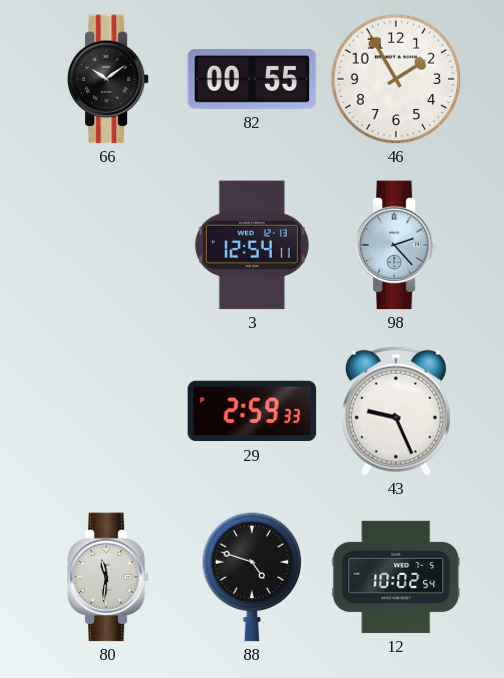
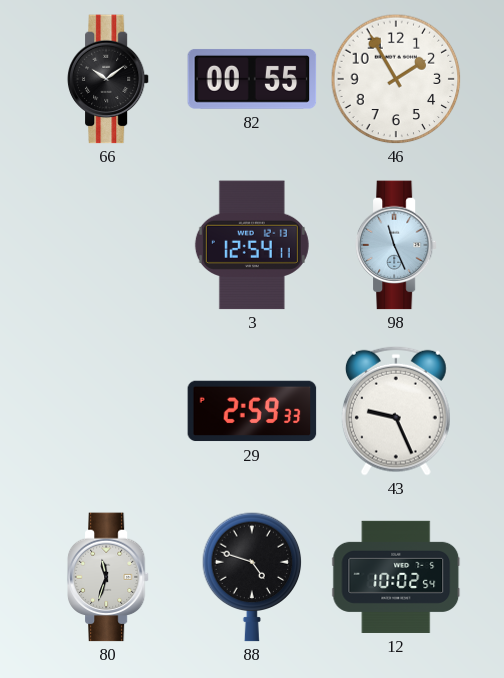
98: 2:23 -> 11:26 (396, 245)
80: 11:31 -> 11:33 (108, 577)
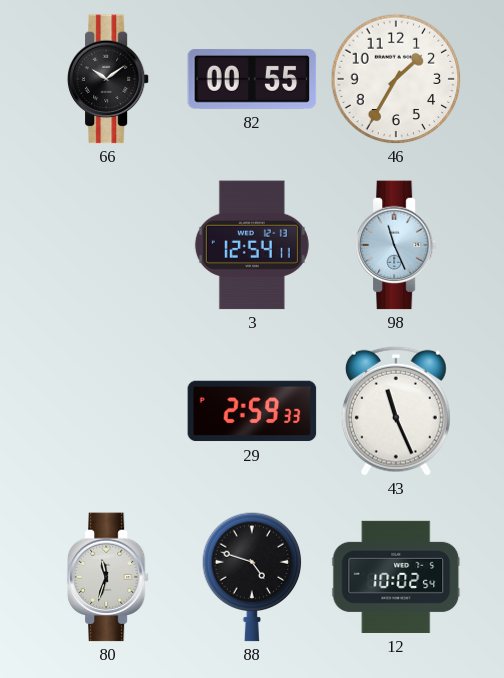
46: 1:55 -> 1:35 (396, 79)
43: 9:26 -> 11:26 (396, 411)
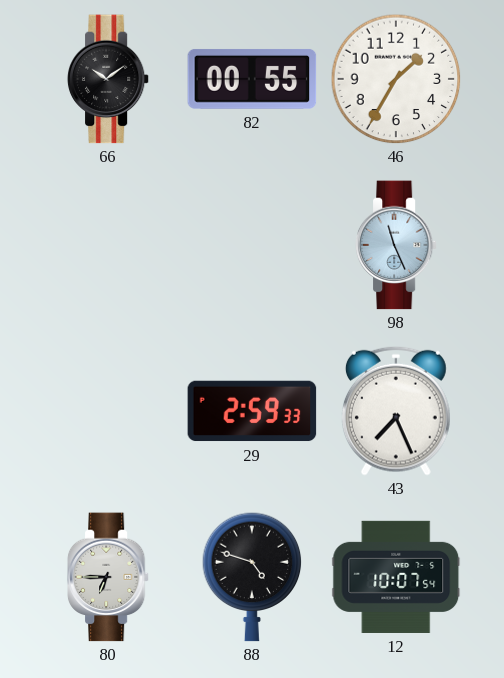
3: 12:54 -> none (252, 245)
43: 11:26 -> 7:26 (396, 411)
80: 11:33 -> 6:45 (108, 577)
12: 10:02 -> 10:07 (396, 577)
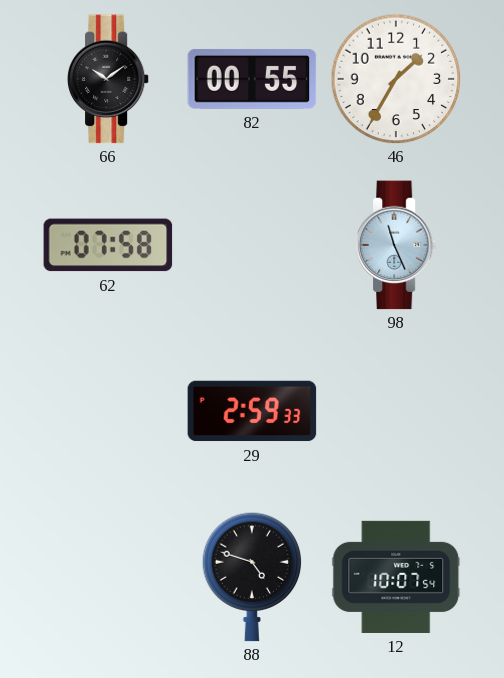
62: none -> 07:58 (108, 245)
43: 7:26 -> none (396, 411)
80: 6:45 -> none (108, 577)
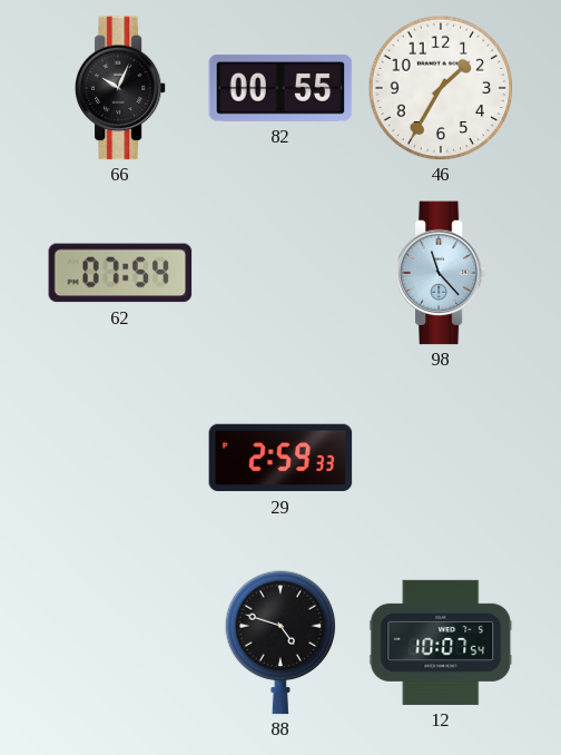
66: 10:09 -> 10:04 (120, 88)
62: 07:58 -> 07:54 (120, 273)
98: 11:26 -> 11:23 (441, 273)
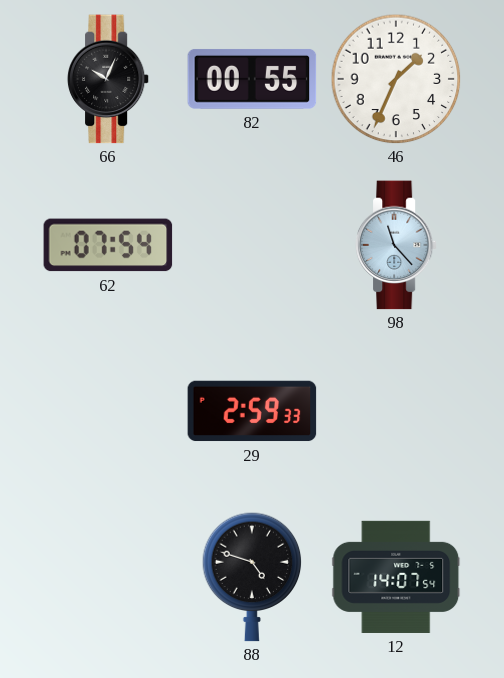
46: 1:35 -> 1:34 (396, 79)
12: 10:07 -> 14:07 (396, 577)
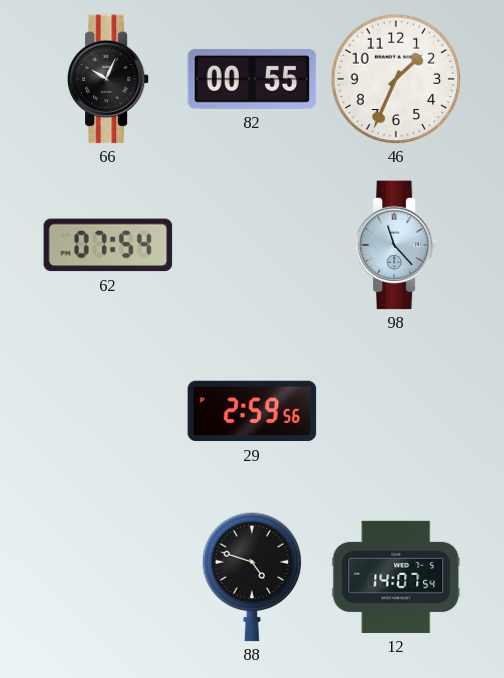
29: 2:59:33 -> 2:59:56 (252, 411)
